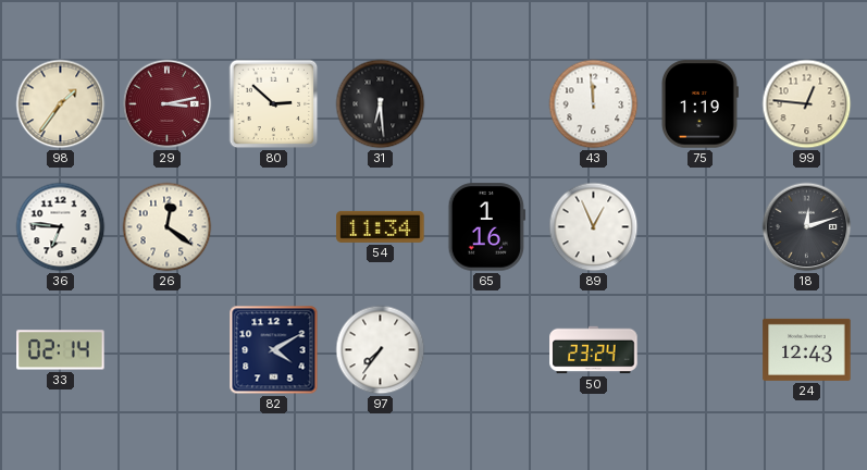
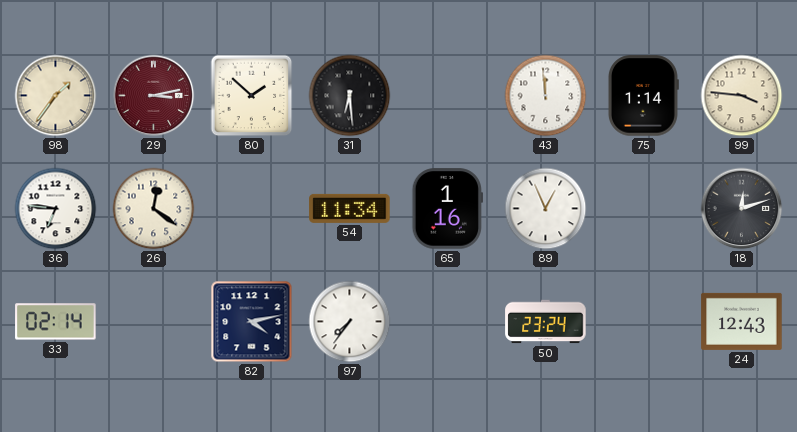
80: 2:52 -> 1:52 (252, 96)
75: 1:19 -> 1:14 (643, 96)
99: 12:46 -> 3:46 (742, 96)
82: 4:10 -> 4:13 (252, 322)
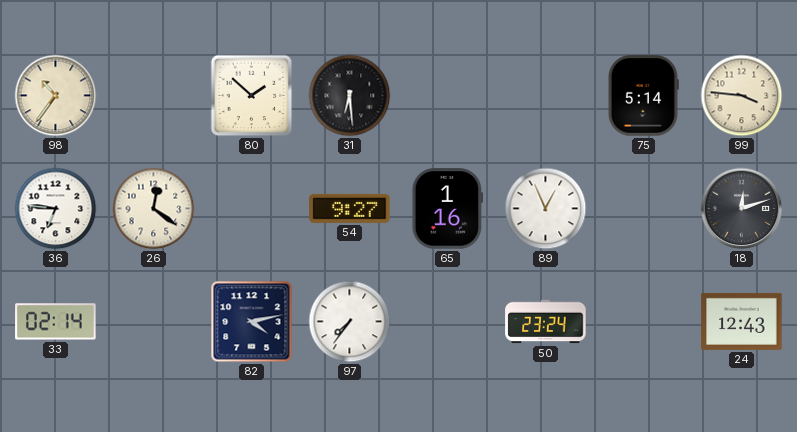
98: 1:36 -> 10:36 (56, 96)
29: 3:13 -> none (154, 96)
43: 11:59 -> none (546, 96)
75: 1:14 -> 5:14 (643, 96)
54: 11:34 -> 9:27 (350, 208)
